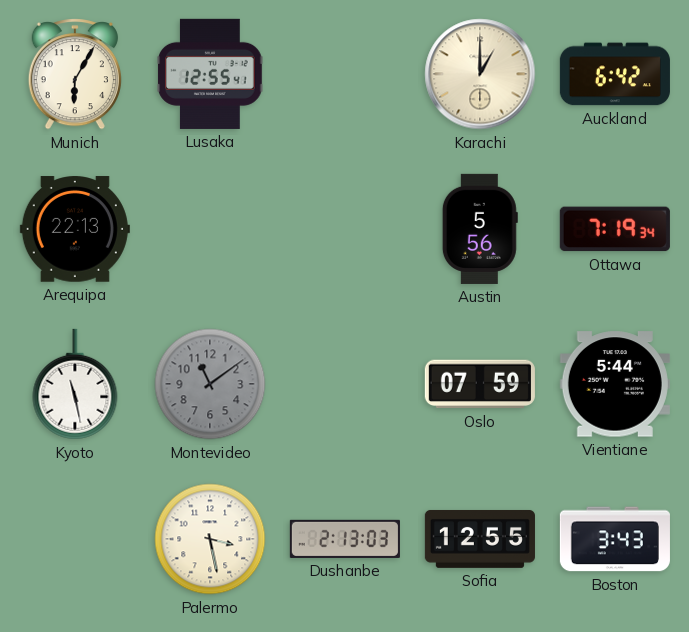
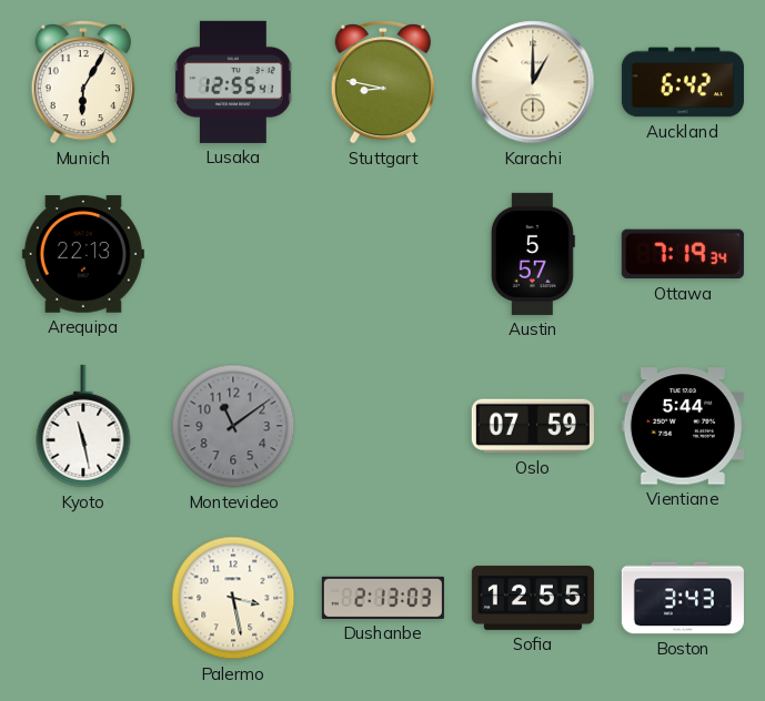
Stuttgart: none -> 8:47 (383, 82)
Austin: 5:56 -> 5:57 (533, 254)
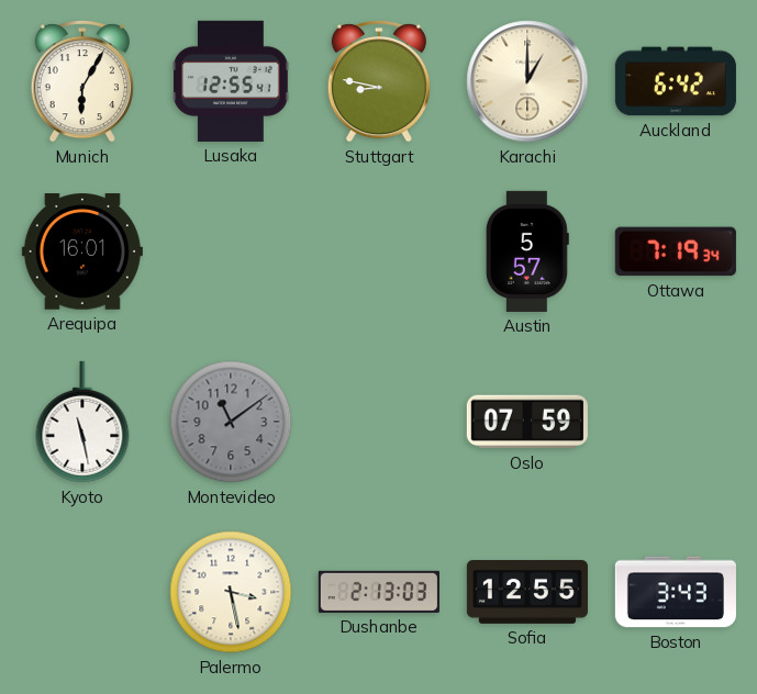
Arequipa: 22:13 -> 16:01 (82, 251)
Vientiane: 5:44 -> none (683, 426)
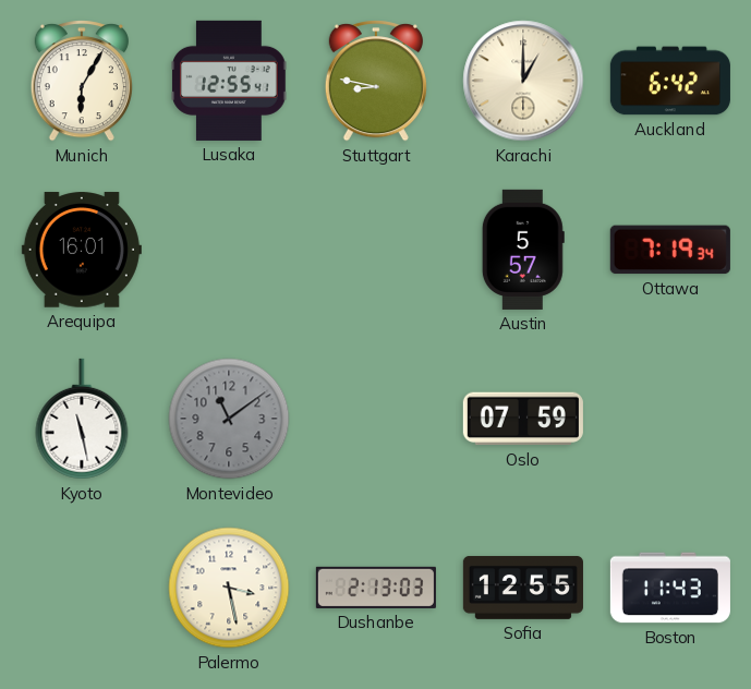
Boston: 3:43 -> 11:43 (670, 588)
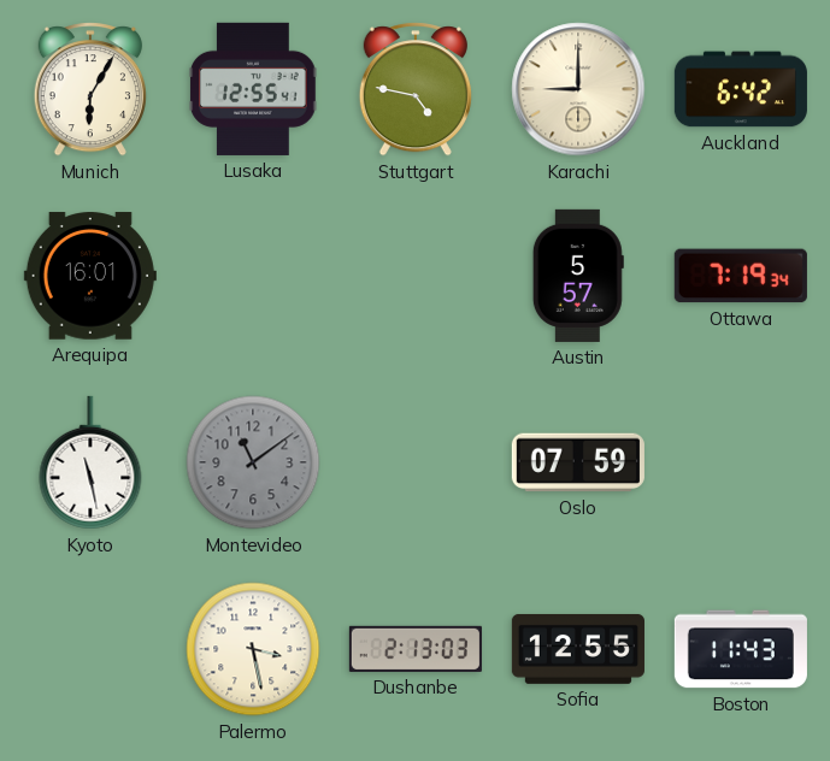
Stuttgart: 8:47 -> 4:47 (416, 89)
Karachi: 1:00 -> 9:00 (578, 89)
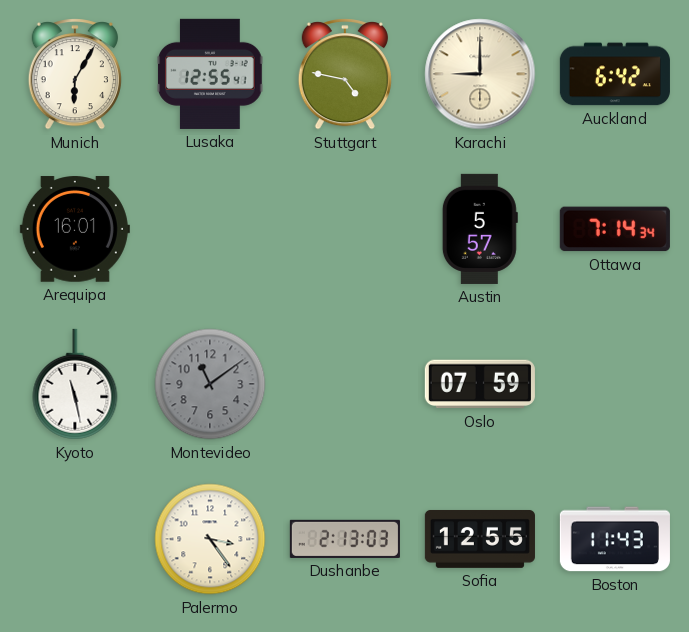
Ottawa: 7:19 -> 7:14 (615, 229)
Palermo: 3:28 -> 3:24 (210, 539)
